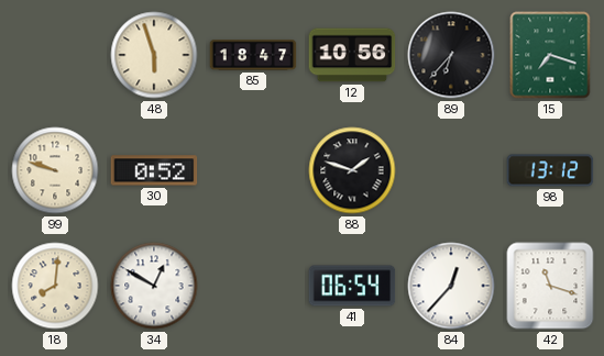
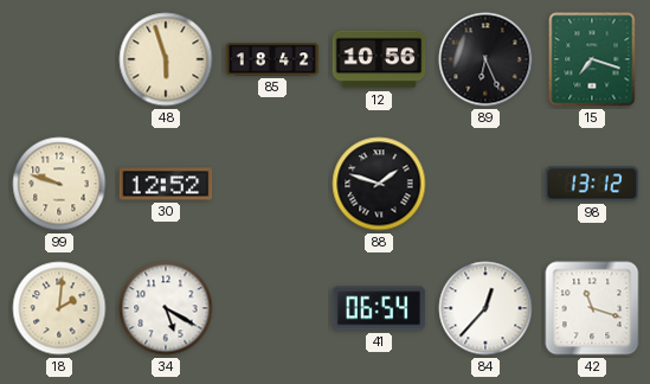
85: 18:47 -> 18:42 (272, 59)
89: 6:37 -> 6:26 (485, 59)
30: 0:52 -> 12:52 (166, 184)
18: 8:01 -> 2:01 (59, 308)
34: 12:50 -> 5:20 (166, 308)
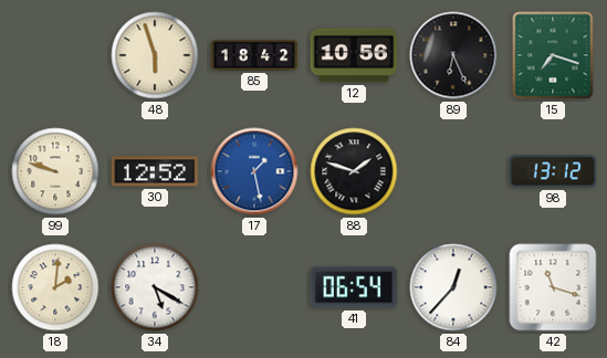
17: none -> 1:28 (254, 171)
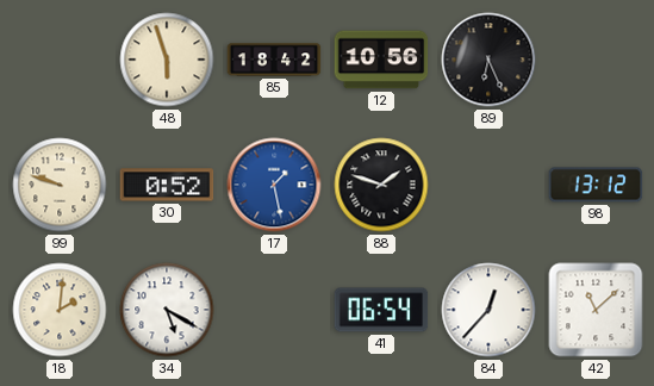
15: 7:18 -> none (553, 55)
30: 12:52 -> 0:52 (167, 185)
42: 11:18 -> 11:08 (596, 310)
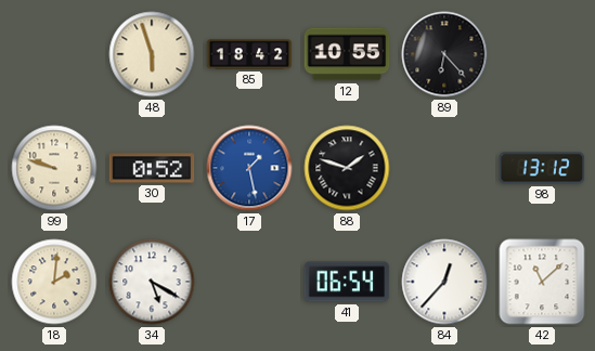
12: 10:56 -> 10:55 (347, 54)
89: 6:26 -> 6:23 (444, 54)
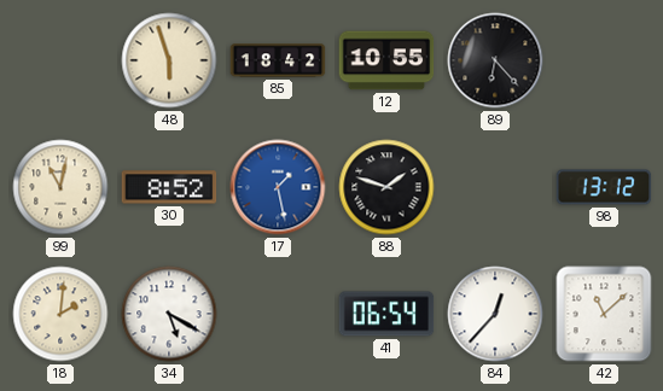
99: 9:48 -> 11:02 (60, 187)
30: 0:52 -> 8:52 (169, 187)
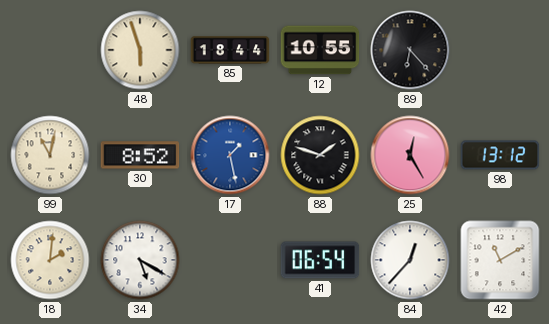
85: 18:42 -> 18:44 (230, 50)
25: none -> 12:25 (410, 155)
42: 11:08 -> 11:10 (500, 260)
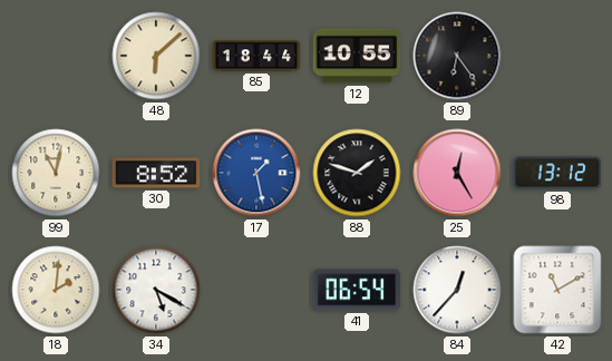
48: 5:57 -> 6:08 (156, 56)
89: 6:23 -> 6:24 (457, 56)
